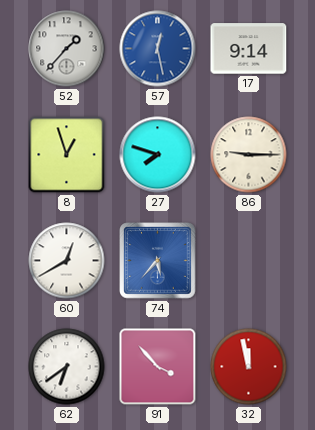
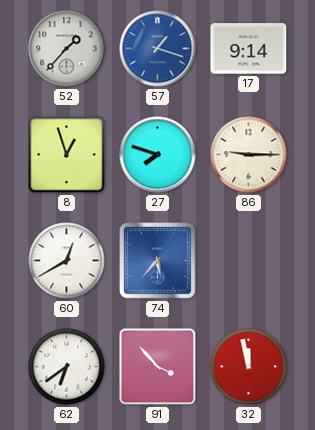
57: 12:28 -> 1:18 (158, 49)
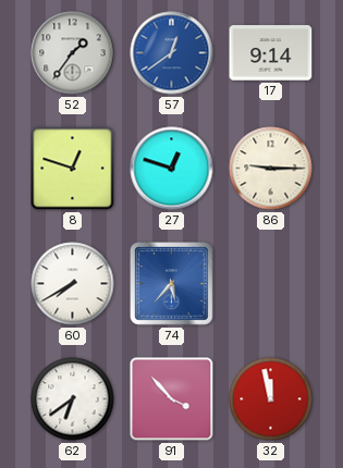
52: 1:37 -> 1:36 (73, 53)
57: 1:18 -> 12:39 (172, 53)
8: 12:57 -> 12:48 (73, 169)
27: 7:48 -> 12:48 (172, 169)
60: 12:40 -> 7:40 (73, 284)
